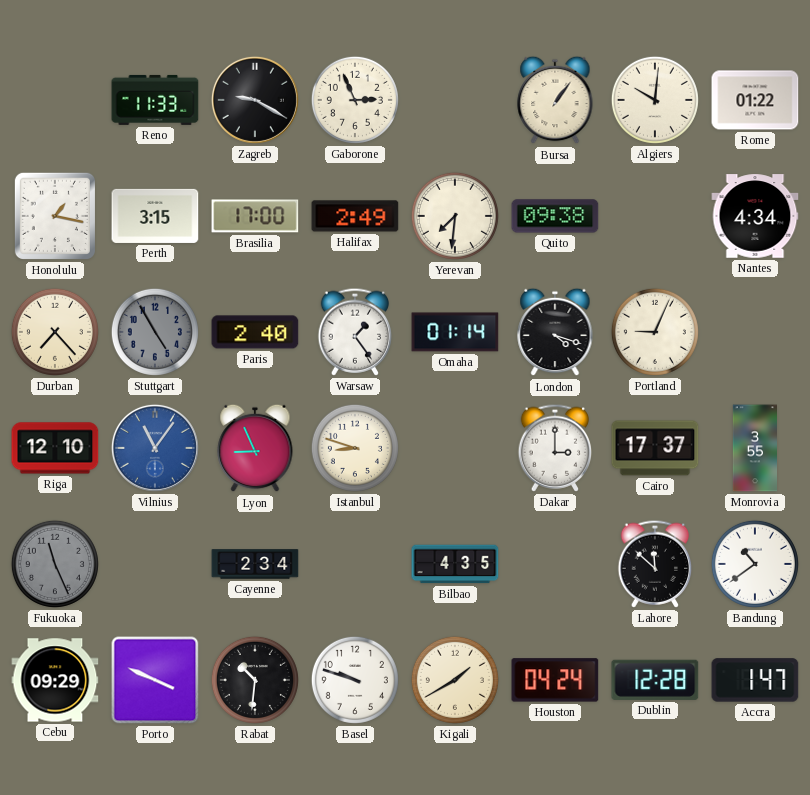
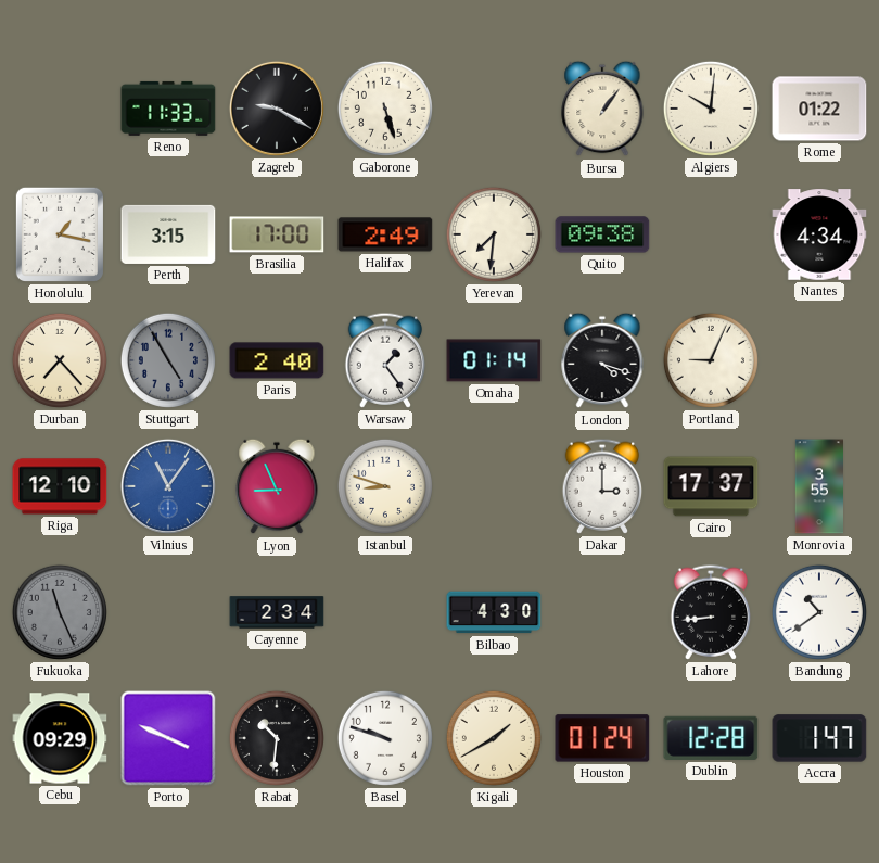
Gaborone: 2:56 -> 5:27 (385, 109)
Bilbao: 4:35 -> 4:30 (494, 612)
Lahore: 11:52 -> 8:44 (711, 612)
Houston: 04:24 -> 01:24 (602, 738)
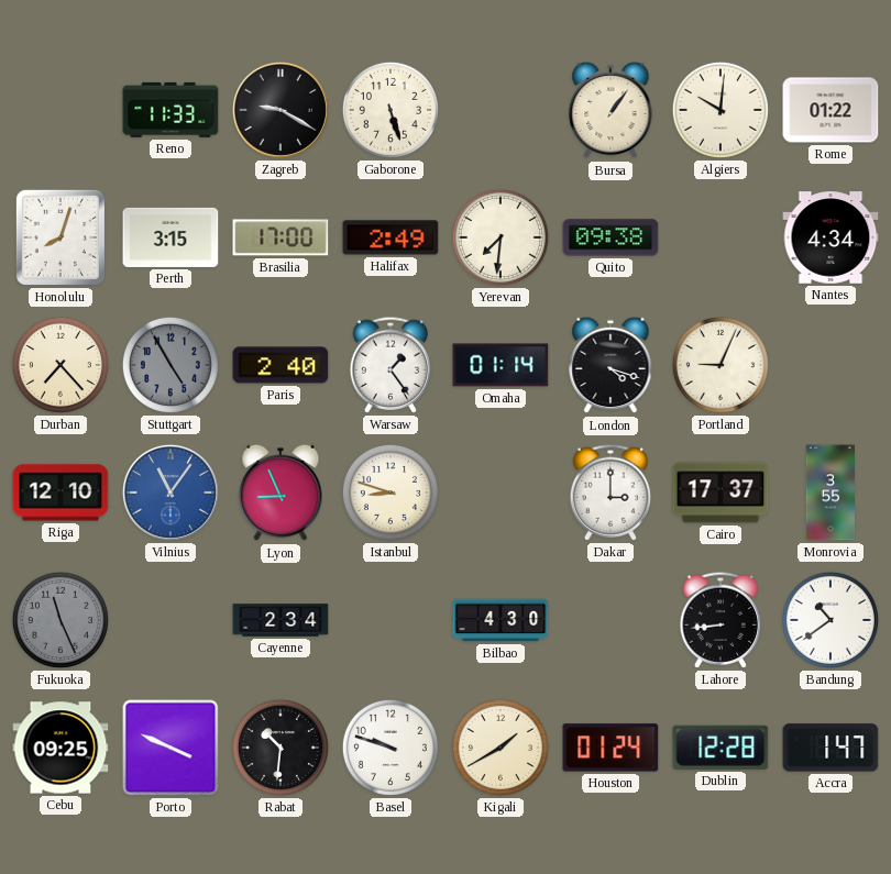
Honolulu: 1:17 -> 8:03 (61, 237)
Cebu: 09:29 -> 09:25 (61, 748)
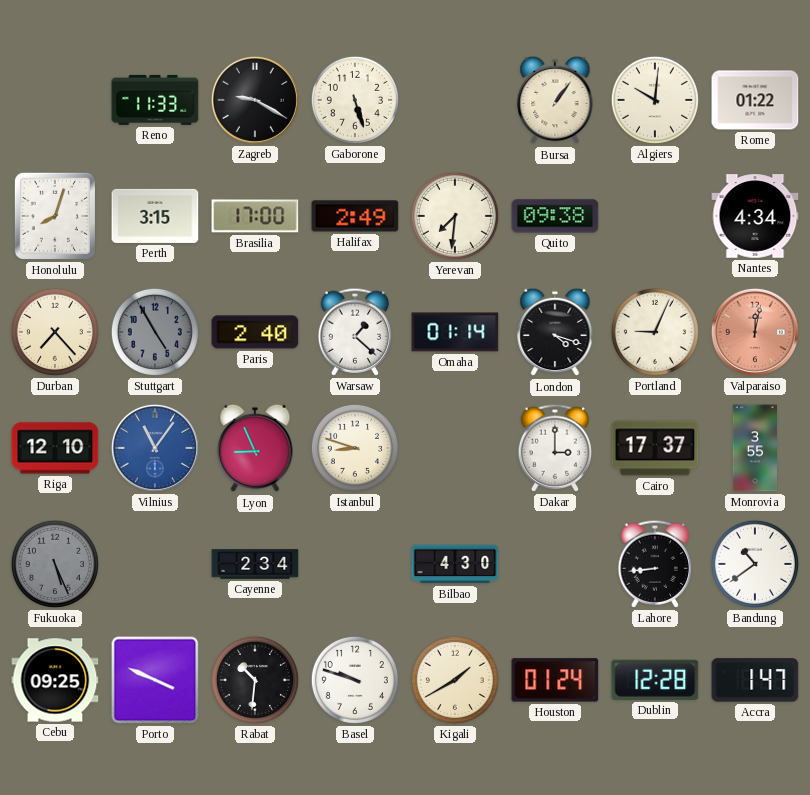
Warsaw: 1:24 -> 1:22 (355, 332)
Valparaiso: none -> 12:02 (755, 332)
Fukuoka: 11:26 -> 5:26 (55, 564)
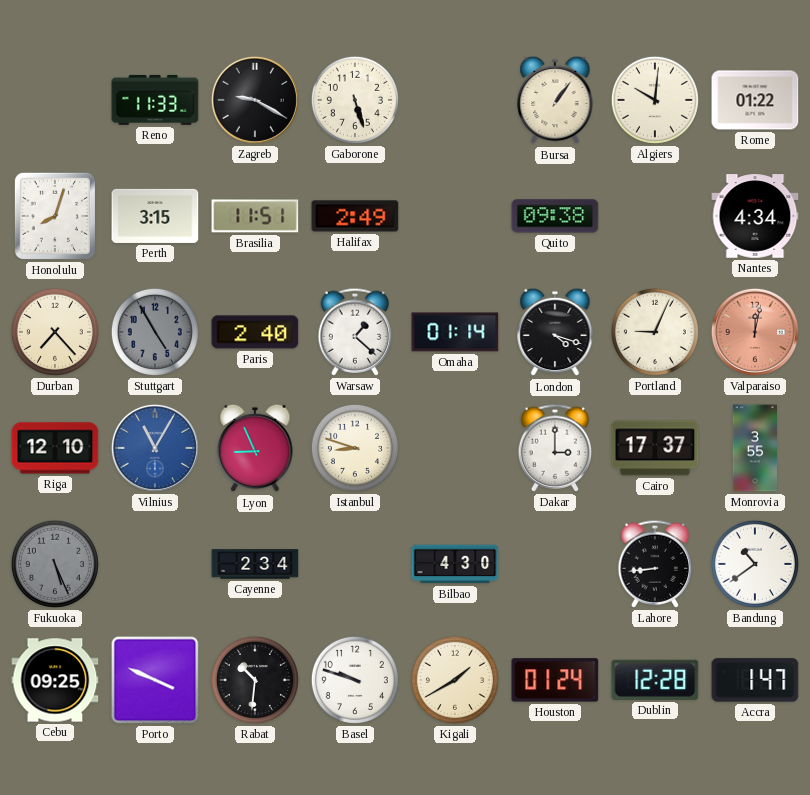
Brasilia: 17:00 -> 11:51 (255, 216)
Yerevan: 7:31 -> none (455, 216)
Vilnius: 11:06 -> 11:05 (155, 448)
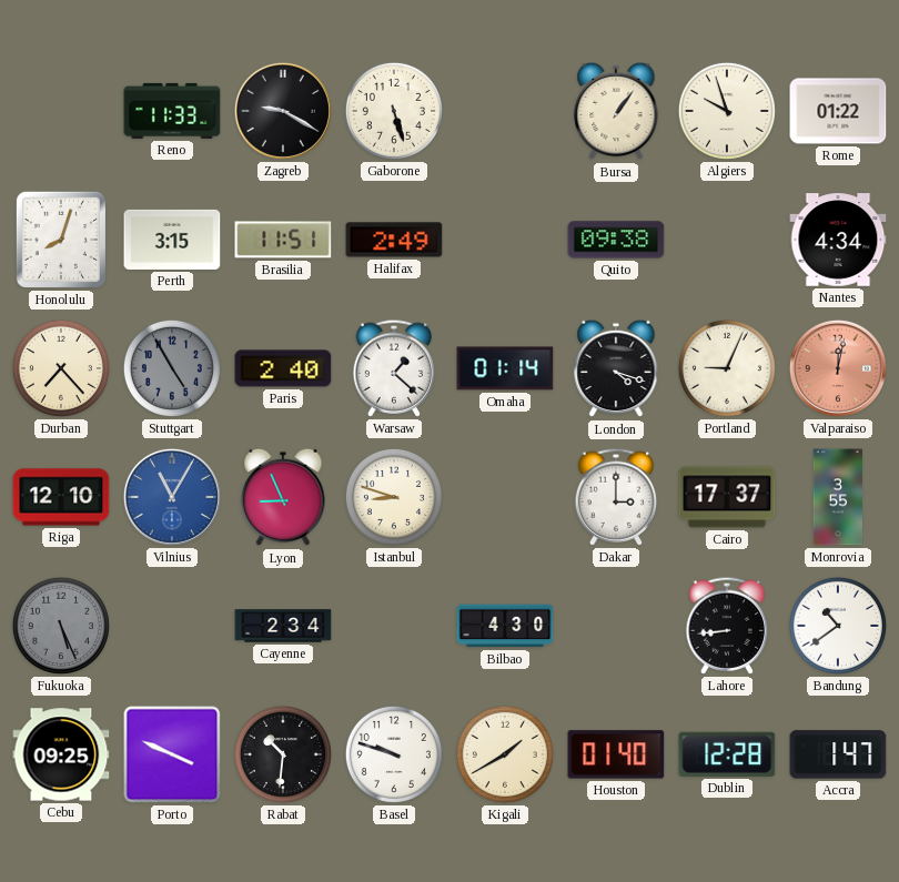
Algiers: 10:01 -> 9:57 (727, 111)
Houston: 01:24 -> 01:40 (616, 754)
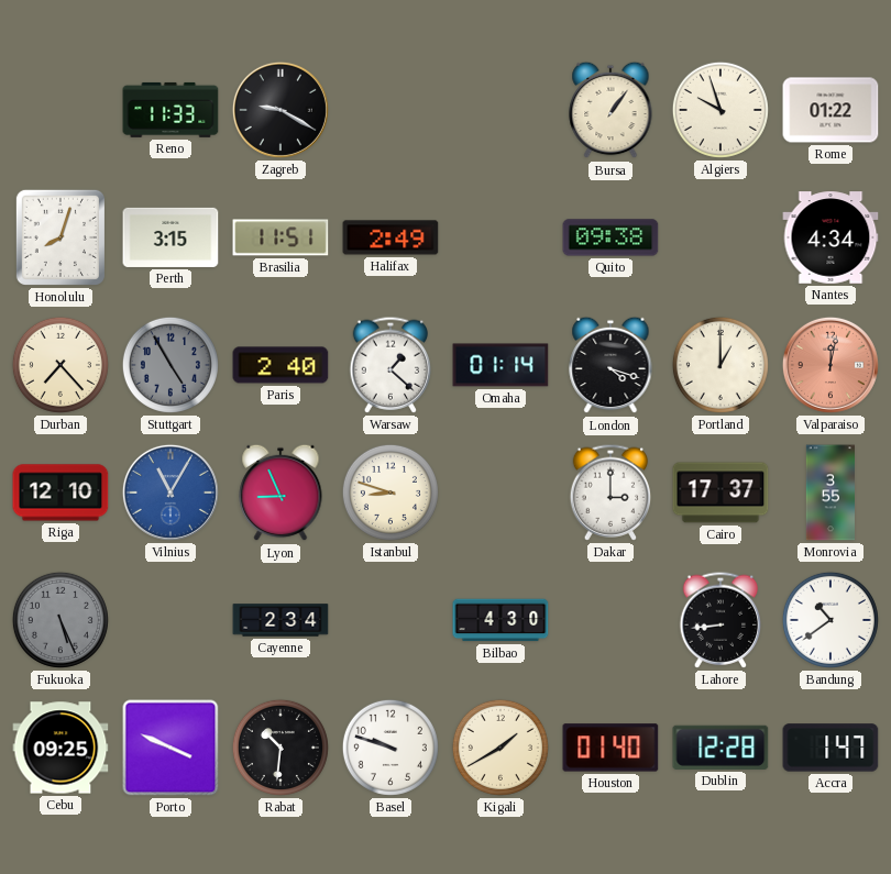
Gaborone: 5:27 -> none (394, 111)
Portland: 9:04 -> 1:00 (721, 365)
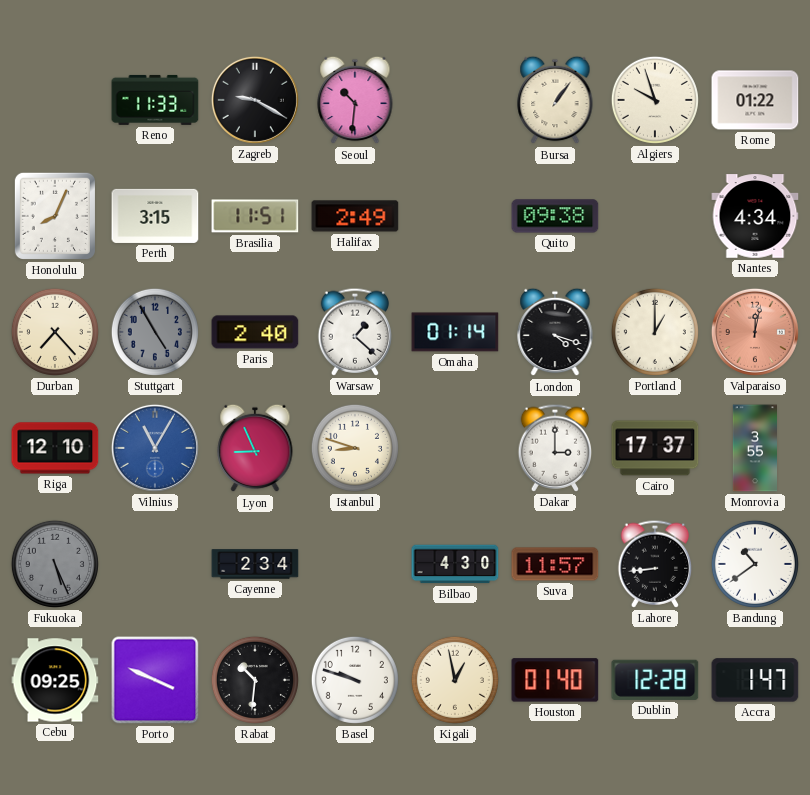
Seoul: none -> 10:31 (355, 100)
Honolulu: 8:03 -> 8:04 (55, 216)
Suva: none -> 11:57 (555, 564)
Kigali: 1:40 -> 12:58 (455, 680)
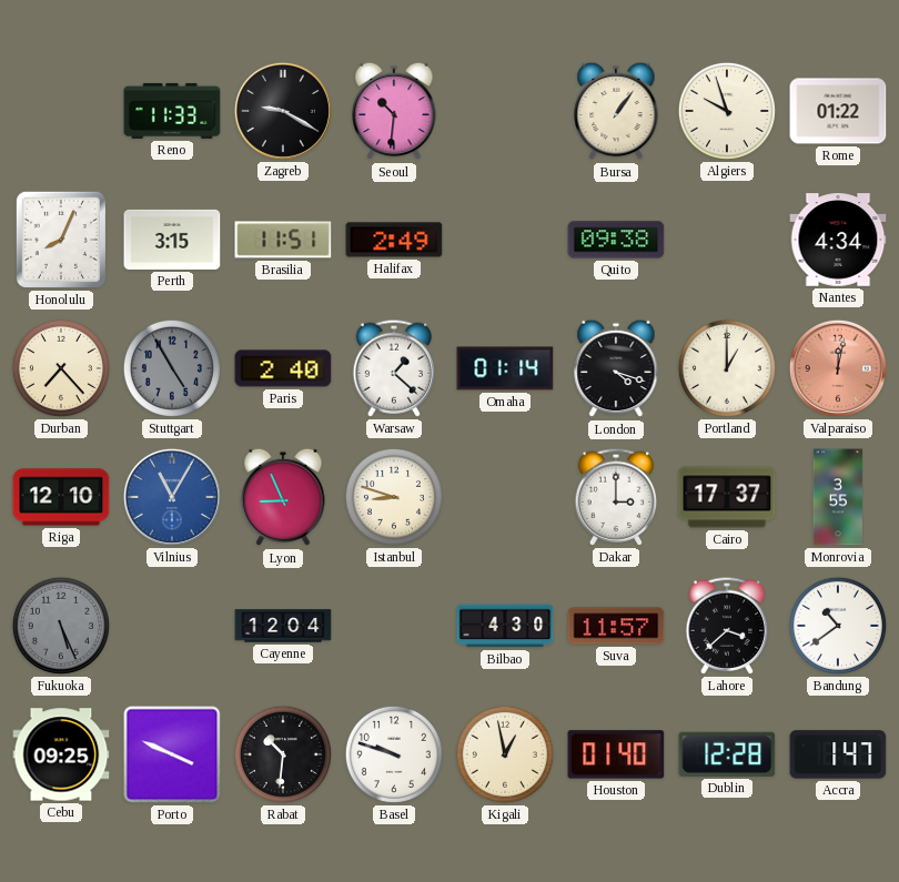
Cayenne: 2:34 -> 12:04 (283, 626)
Lahore: 8:44 -> 3:38 (727, 626)
